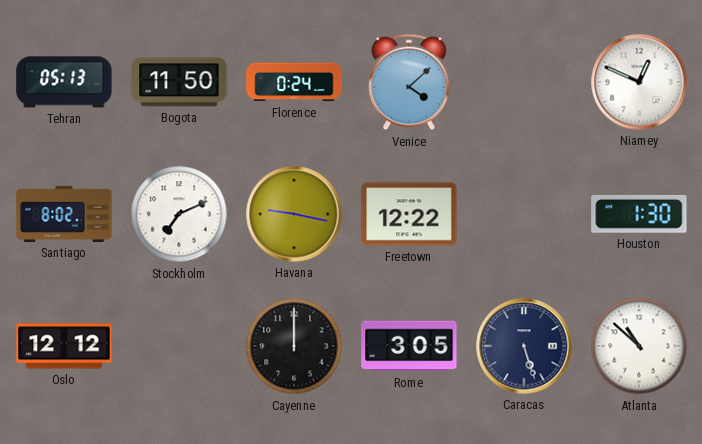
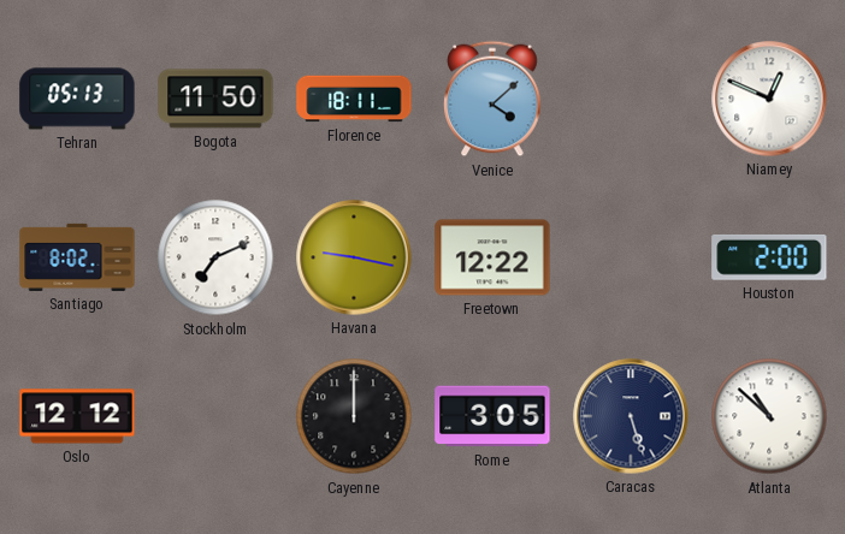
Florence: 0:24 -> 18:11 (354, 99)
Houston: 1:30 -> 2:00 (769, 257)
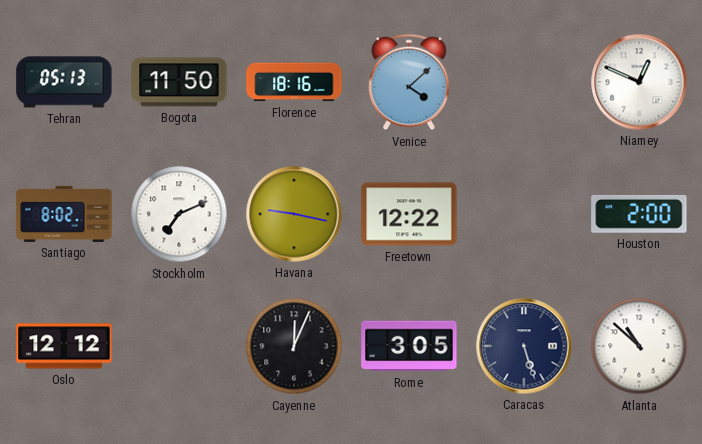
Florence: 18:11 -> 18:16 (294, 82)
Cayenne: 12:00 -> 12:04 (294, 346)
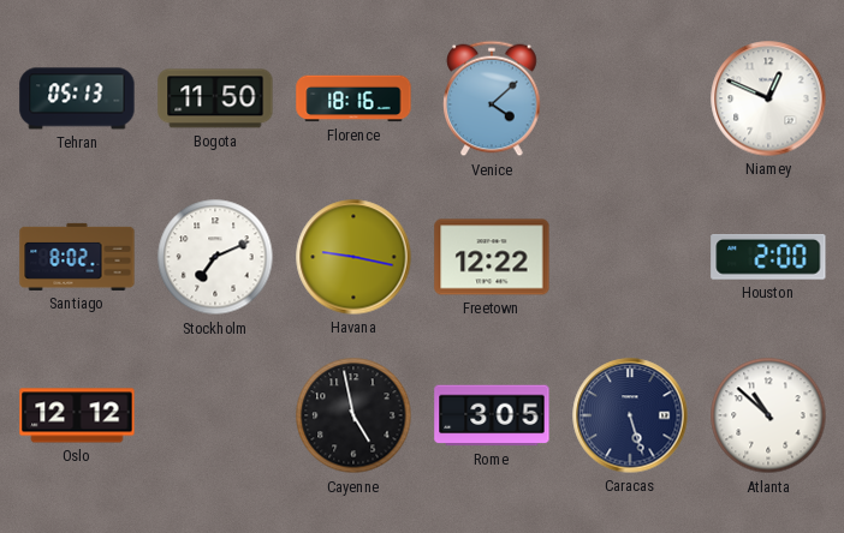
Cayenne: 12:04 -> 4:58 (353, 415)
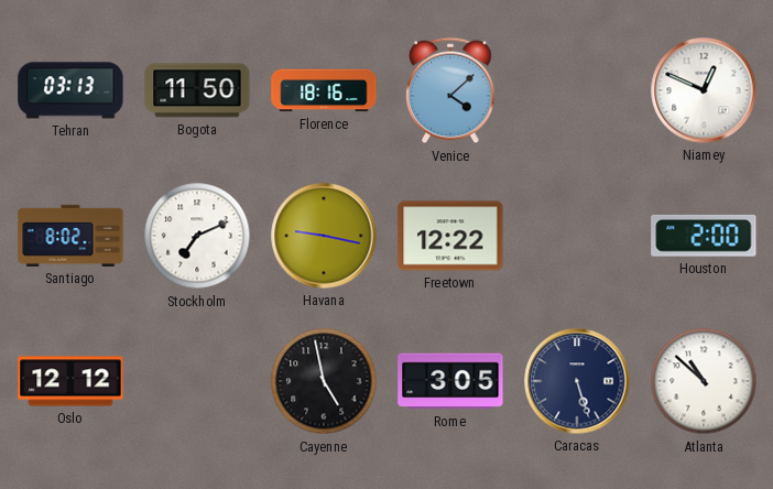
Tehran: 05:13 -> 03:13 (70, 90)
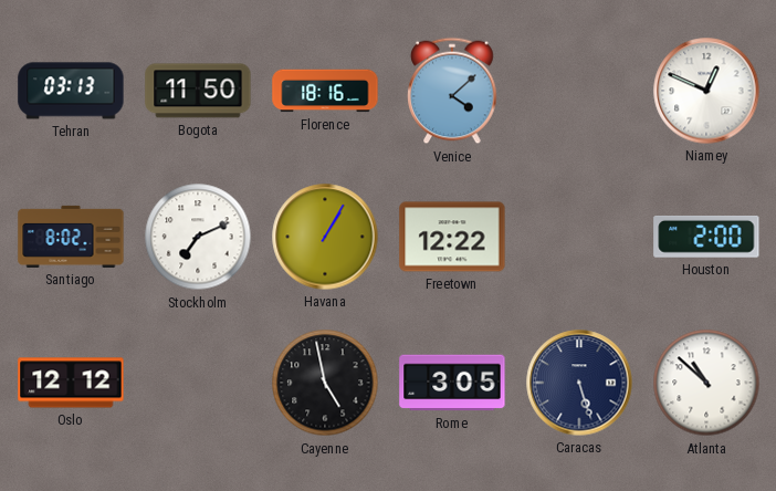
Havana: 9:17 -> 1:05 (325, 237)
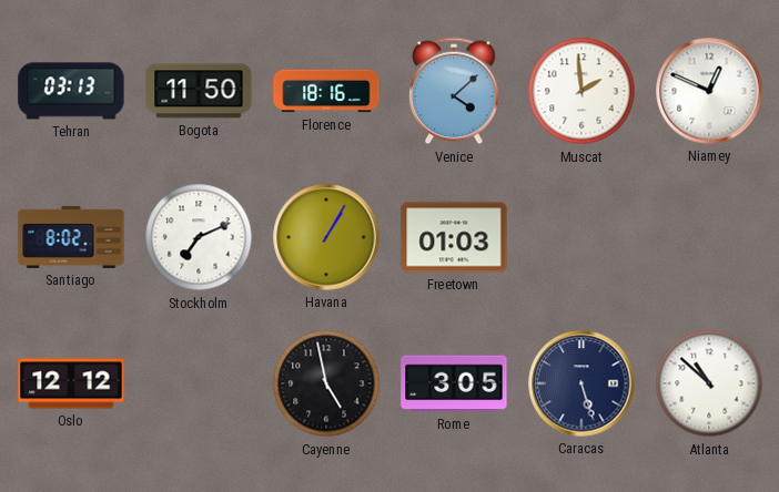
Muscat: none -> 1:59 (581, 91)
Freetown: 12:22 -> 01:03 (454, 237)
Houston: 2:00 -> none (706, 237)
